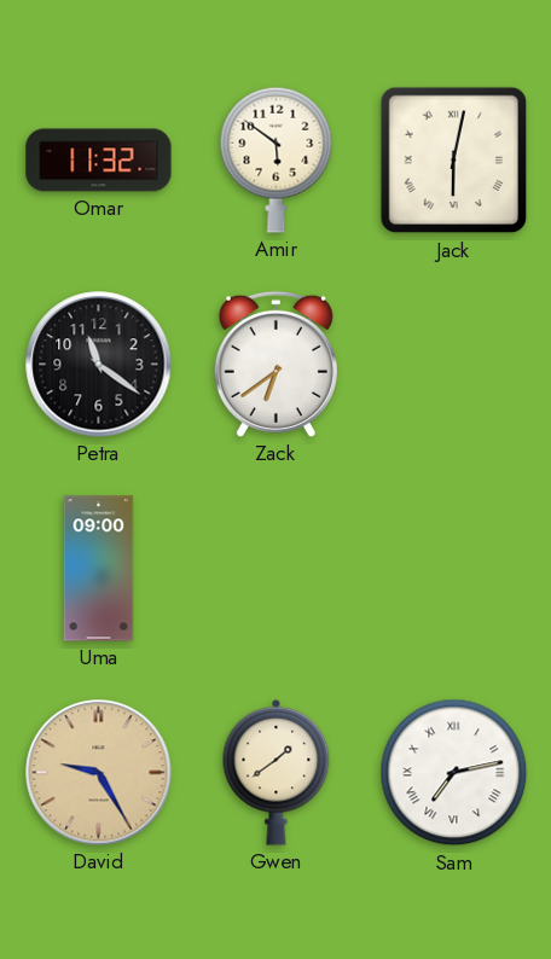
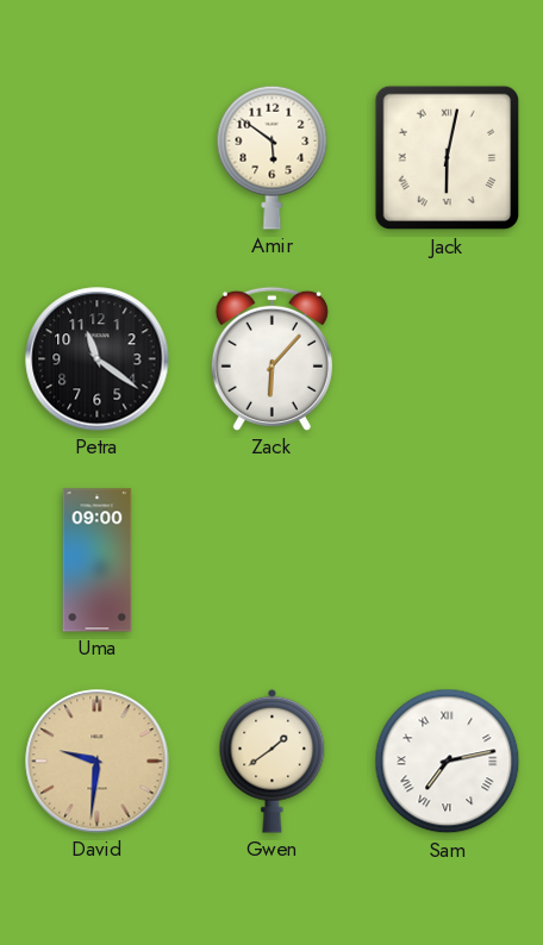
Omar: 11:32 -> none (99, 161)
Zack: 6:39 -> 6:07 (271, 358)
David: 9:25 -> 9:31 (98, 762)
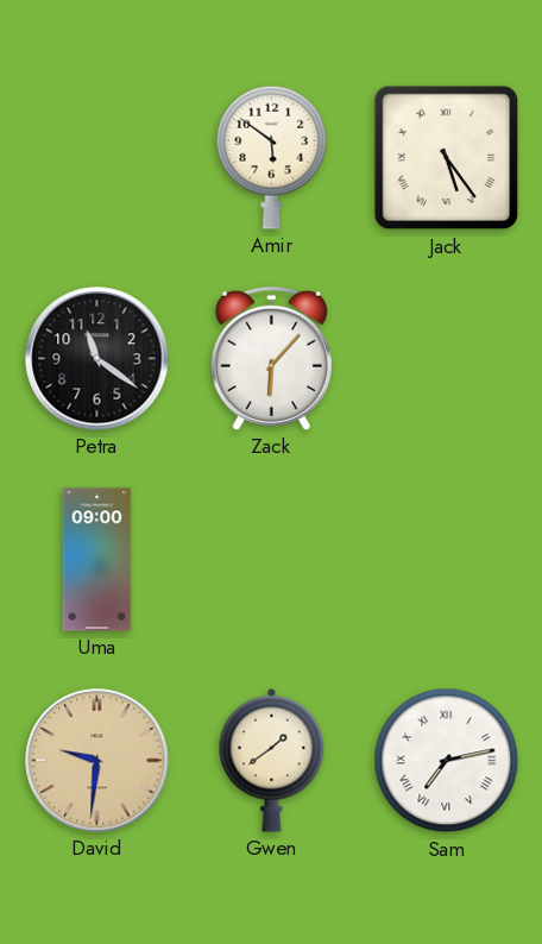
Jack: 6:02 -> 5:24 (447, 158)
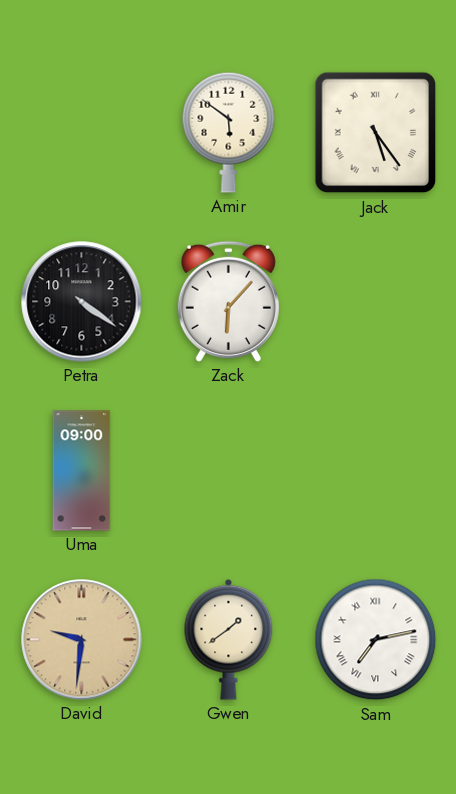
Petra: 11:21 -> 4:21 (82, 302)
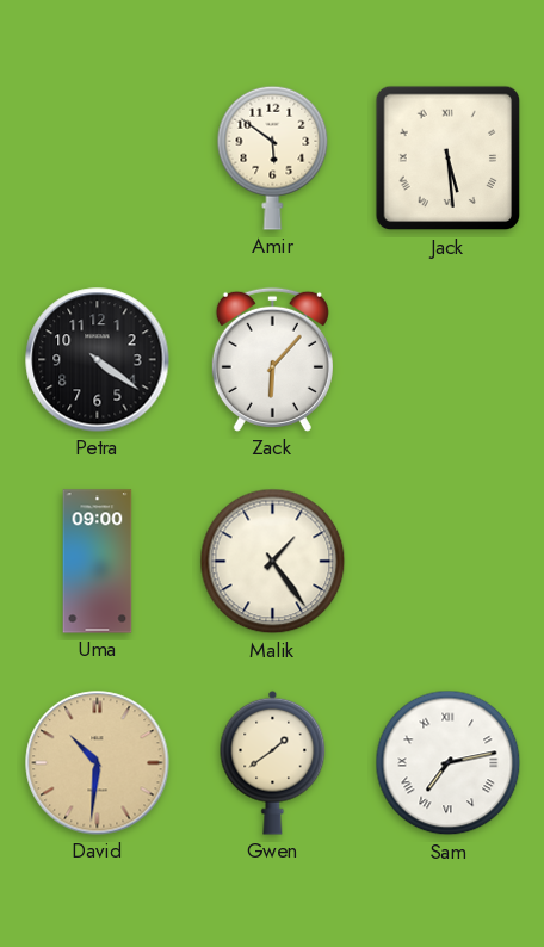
Jack: 5:24 -> 5:29 (449, 159)
Malik: none -> 1:24 (273, 562)
David: 9:31 -> 10:31 (98, 763)
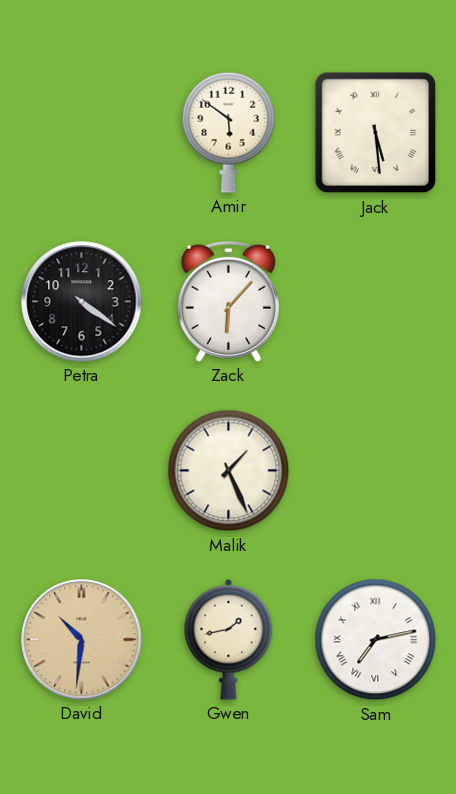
Uma: 09:00 -> none (98, 562)
Malik: 1:24 -> 1:26 (229, 471)
Gwen: 1:39 -> 1:43 (229, 639)
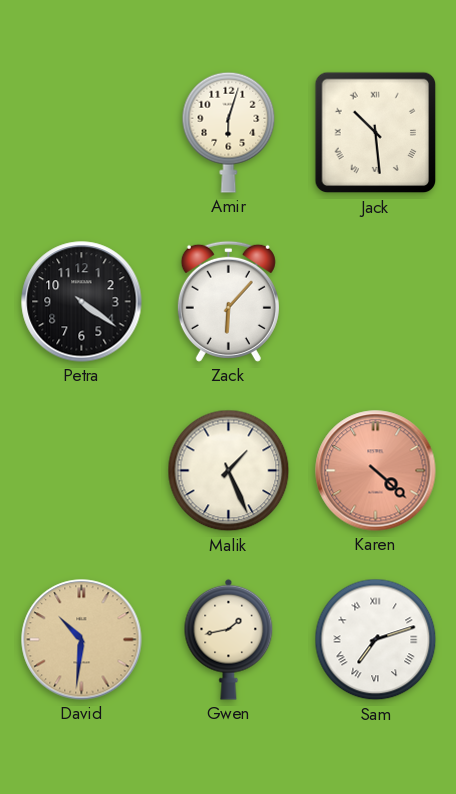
Amir: 5:51 -> 6:03 (229, 132)
Jack: 5:29 -> 10:29 (376, 133)
Karen: none -> 4:22 (376, 471)
Sam: 7:13 -> 7:12 (376, 640)
